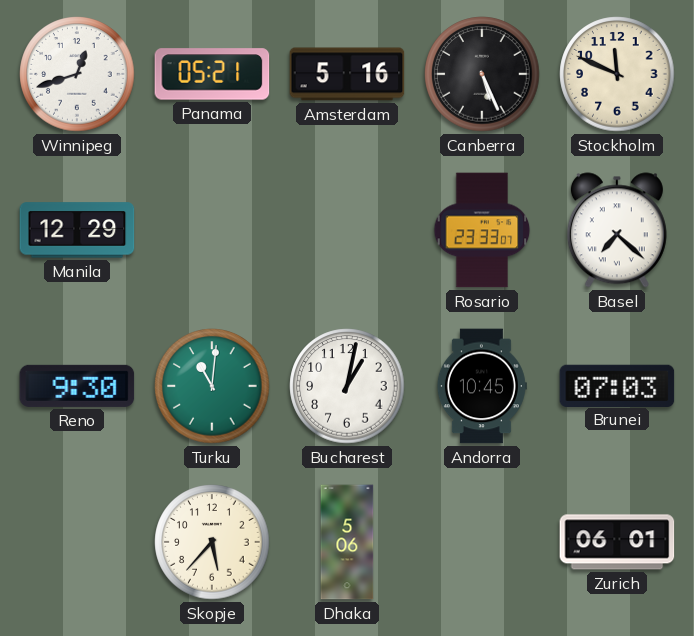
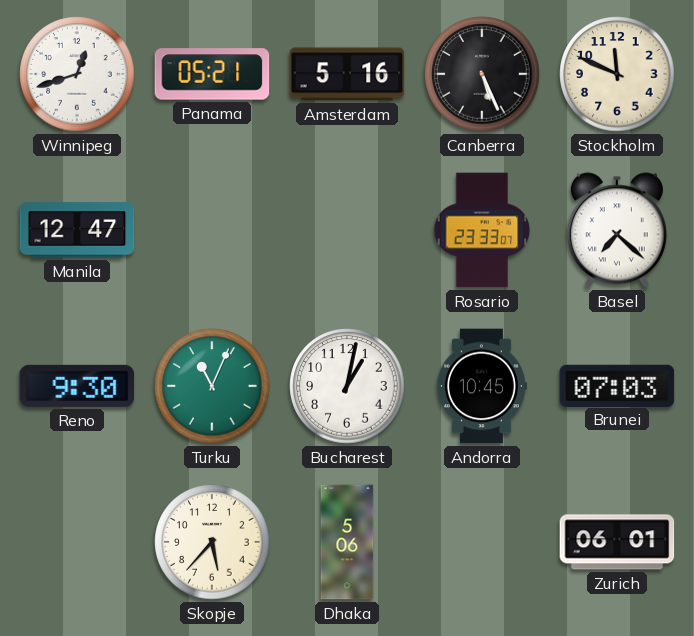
Manila: 12:29 -> 12:47 (77, 230)
Turku: 11:01 -> 11:04 (212, 386)
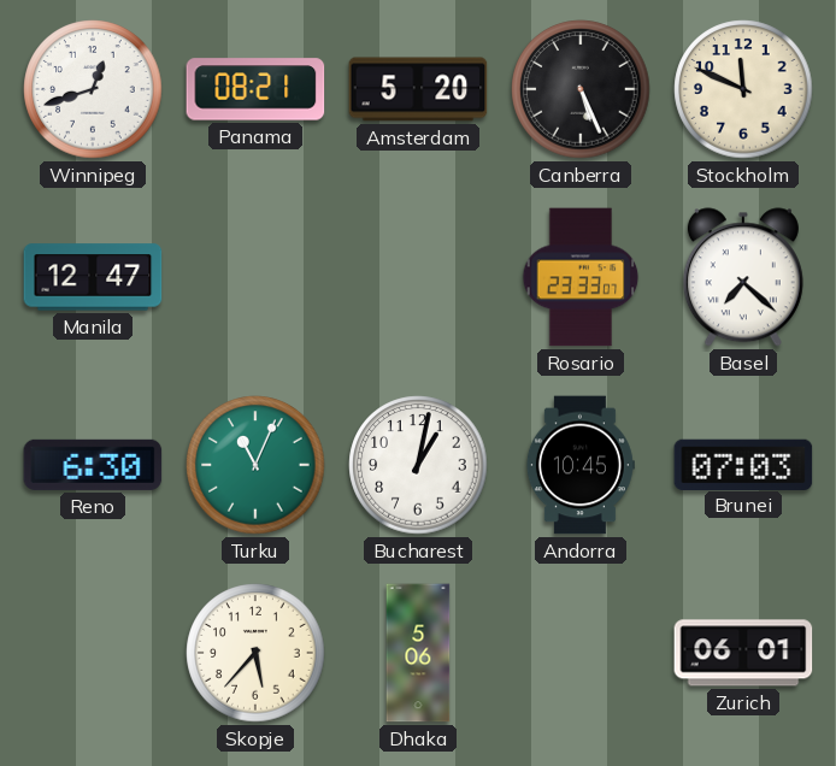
Panama: 05:21 -> 08:21 (255, 89)
Amsterdam: 5:16 -> 5:20 (418, 89)
Reno: 9:30 -> 6:30 (93, 465)
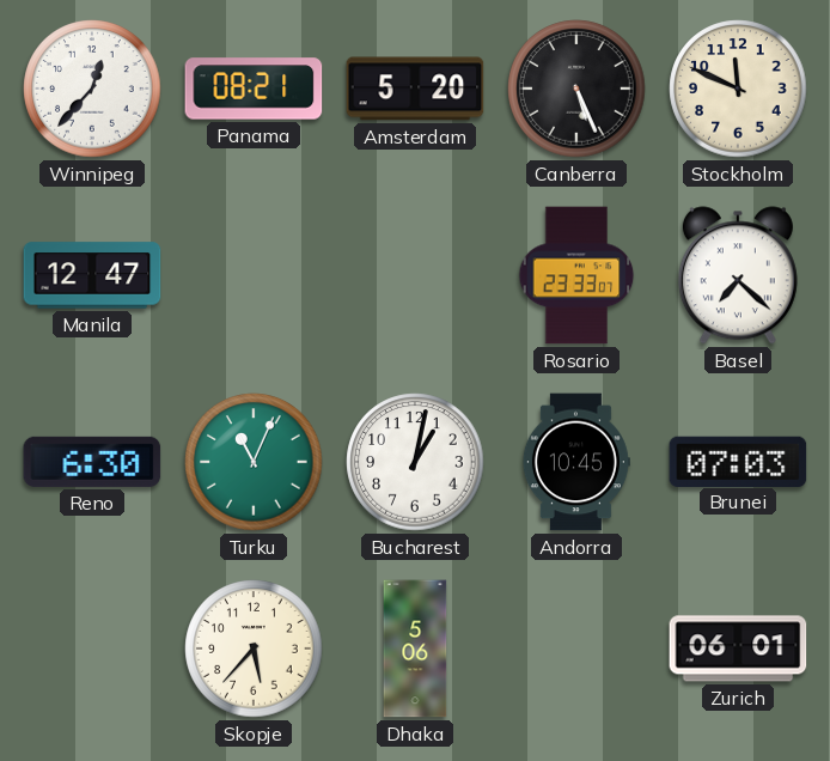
Winnipeg: 12:42 -> 12:37 (92, 89)
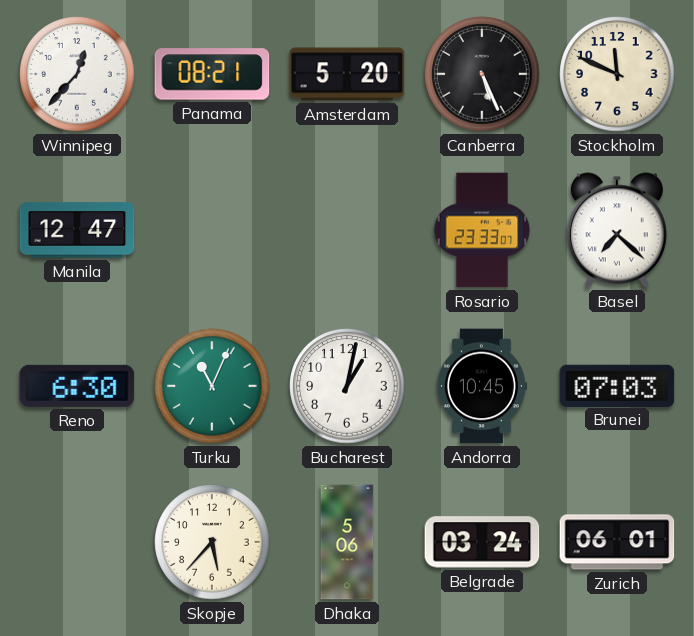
Belgrade: none -> 03:24 (482, 542)
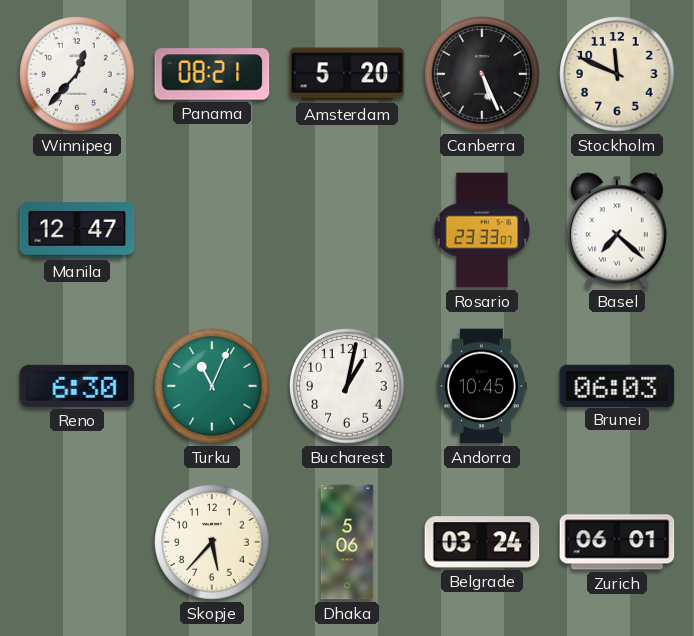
Brunei: 07:03 -> 06:03 (617, 385)
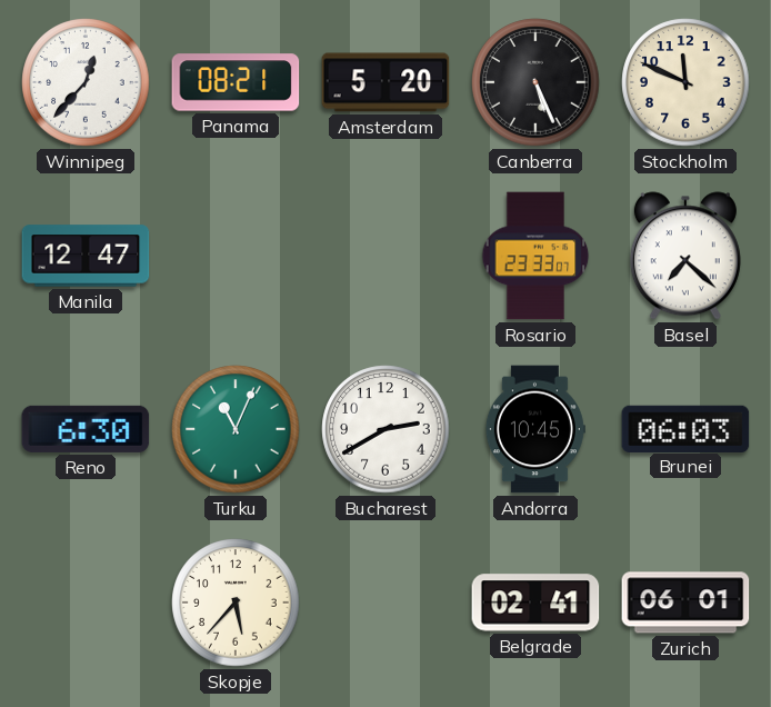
Bucharest: 1:02 -> 2:40 (385, 429)
Dhaka: 5:06 -> none (347, 542)
Belgrade: 03:24 -> 02:41 (535, 603)
